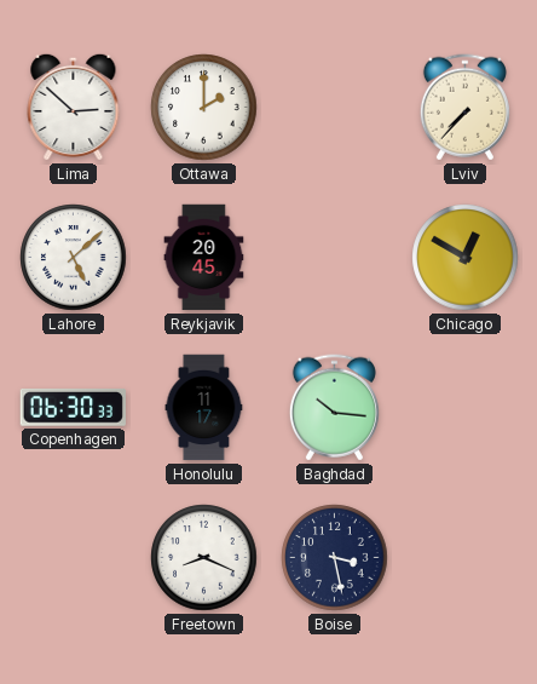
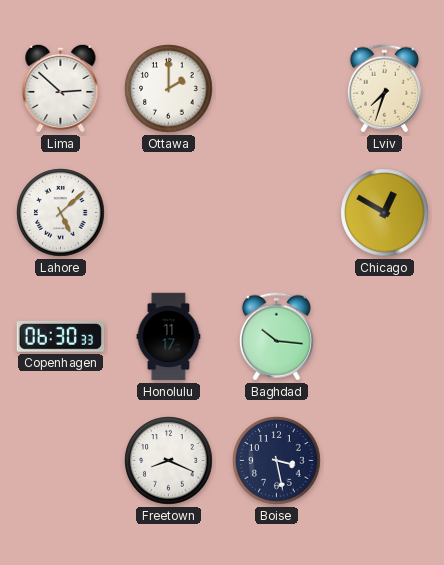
Lviv: 7:37 -> 7:33 (384, 89)
Reykjavik: 20:45 -> none (204, 258)
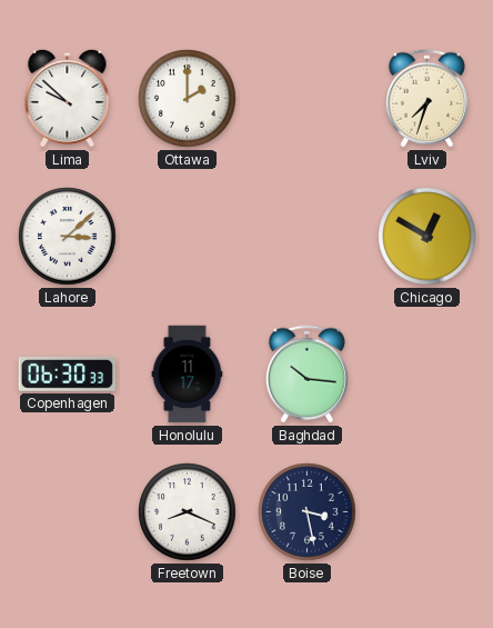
Lima: 2:52 -> 9:52 (68, 98)
Lahore: 5:08 -> 3:08 (68, 237)
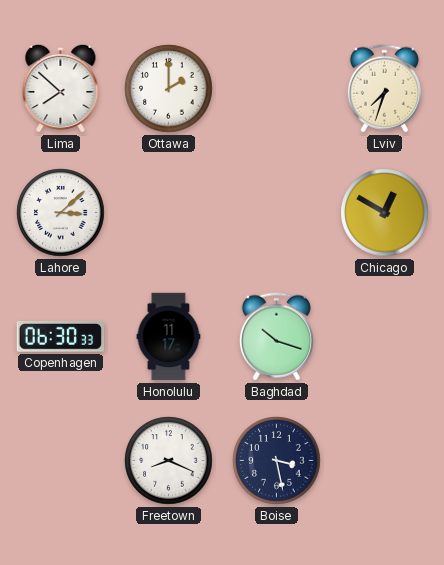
Lima: 9:52 -> 7:52 (61, 88)
Baghdad: 10:16 -> 10:18 (276, 337)
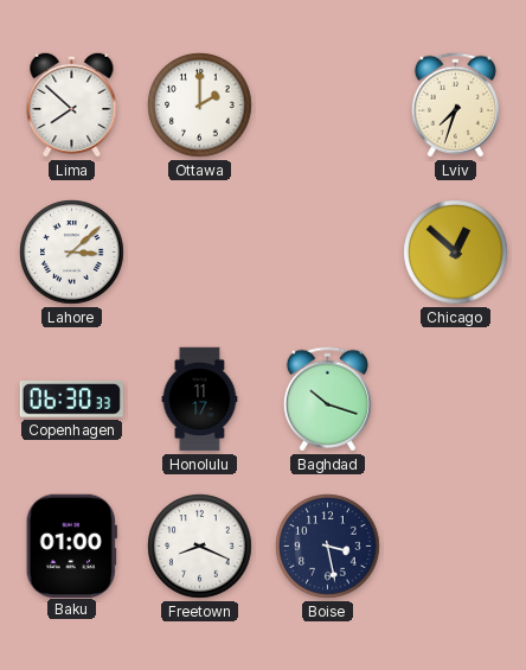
Chicago: 12:50 -> 12:52 (456, 253)
Baku: none -> 01:00 (71, 545)
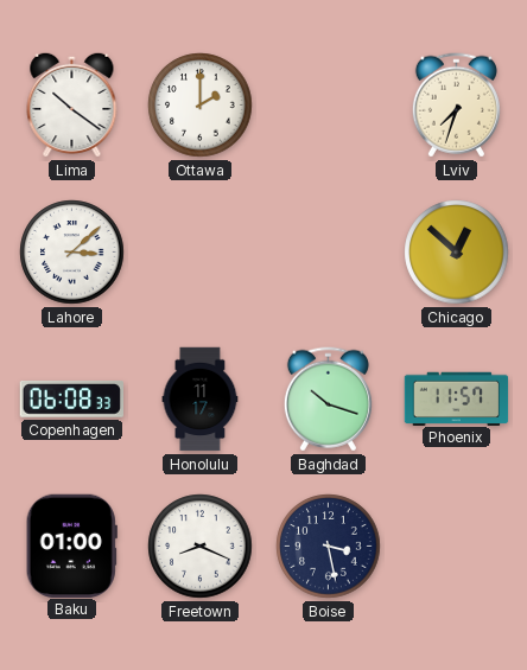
Lima: 7:52 -> 10:21 (72, 104)
Copenhagen: 06:30 -> 06:08 (71, 400)
Phoenix: none -> 11:57 (457, 398)
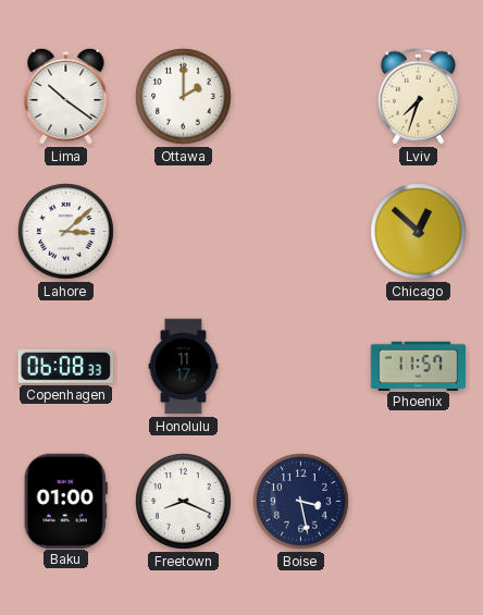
Baghdad: 10:18 -> none (328, 400)
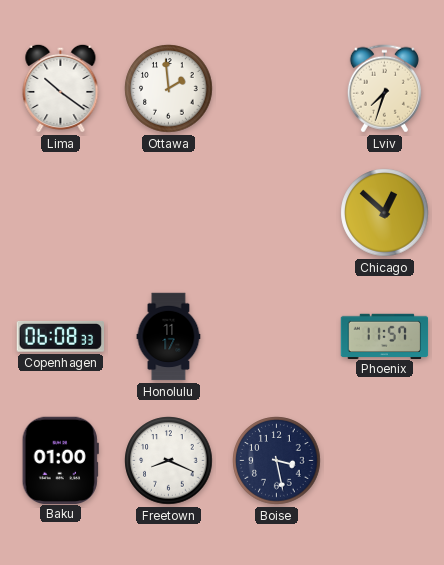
Ottawa: 2:00 -> 1:59 (169, 89)
Lahore: 3:08 -> none (66, 232)
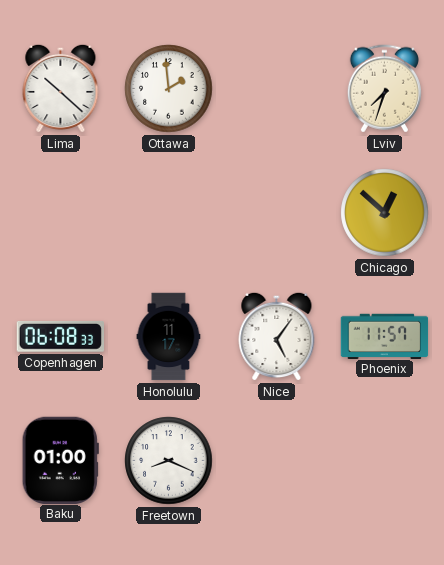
Lima: 10:21 -> 10:22 (61, 88)
Nice: none -> 5:06 (277, 336)
Boise: 3:28 -> none (277, 461)
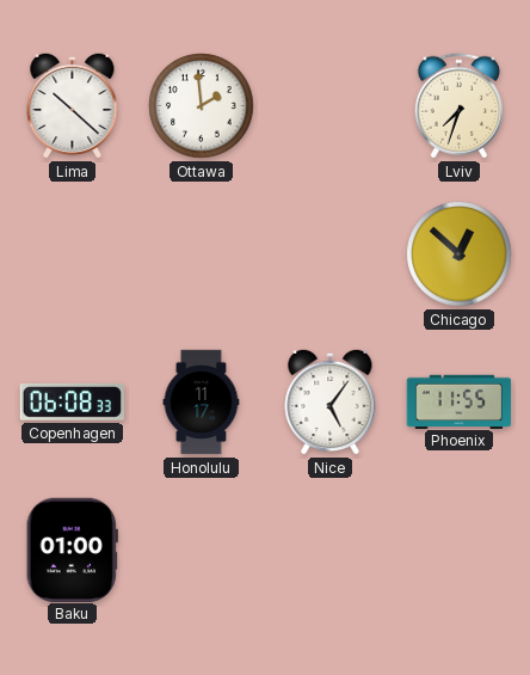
Phoenix: 11:57 -> 11:55 (460, 401)
Freetown: 8:19 -> none (169, 461)
